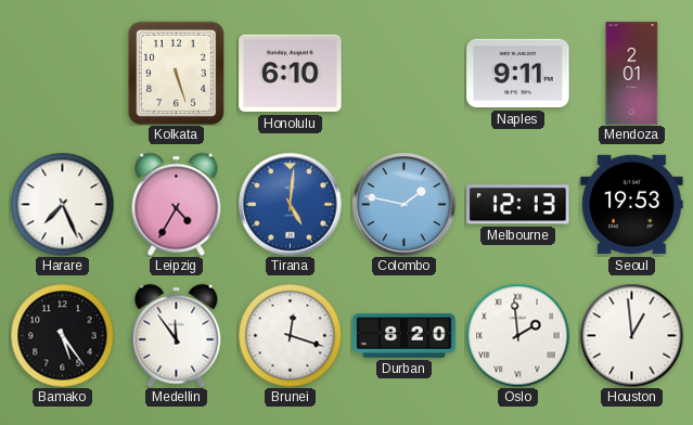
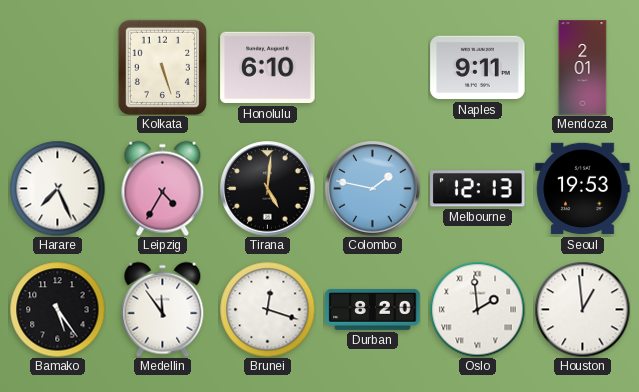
Tirana dial: blue -> black (268, 189)
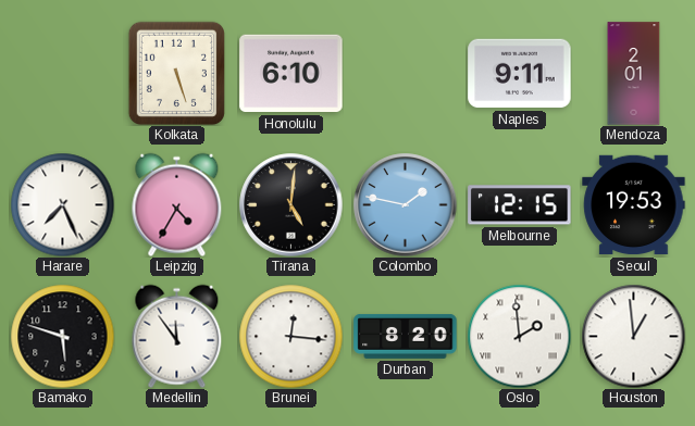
Melbourne: 12:13 -> 12:15 (520, 205)
Bamako: 5:24 -> 5:48 (62, 336)
Brunei: 12:18 -> 12:16 (290, 336)
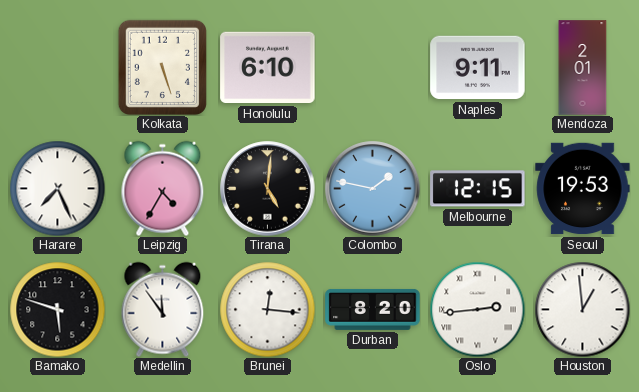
Oslo: 1:59 -> 2:44 (477, 309)
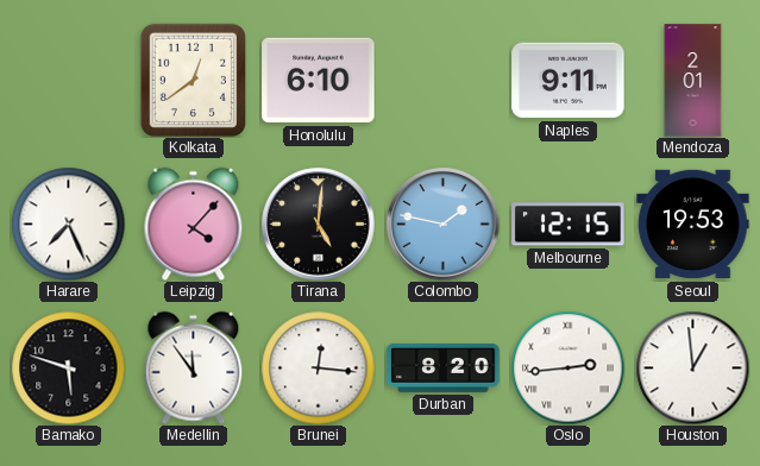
Kolkata: 5:27 -> 12:39 (193, 80)
Leipzig: 4:35 -> 4:07 (194, 223)
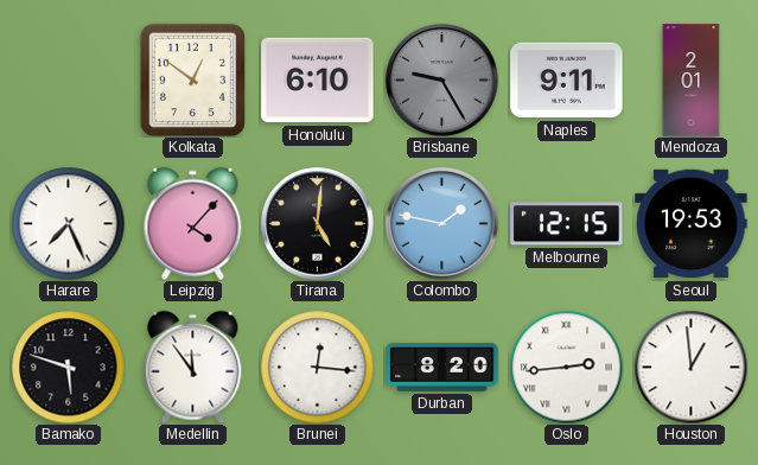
Kolkata: 12:39 -> 12:51 (192, 79)
Brisbane: none -> 9:25 (442, 81)
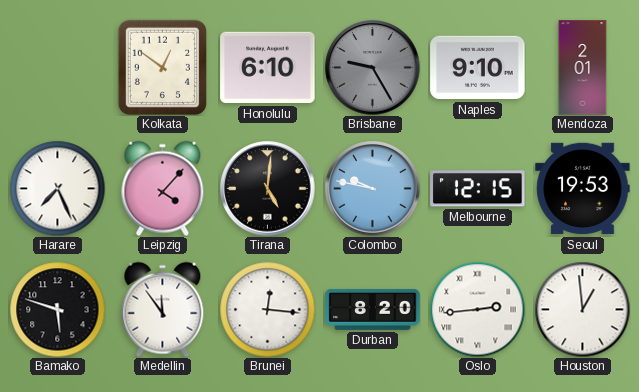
Naples: 9:11 -> 9:10 (478, 68)
Colombo: 1:47 -> 9:47 (373, 189)
